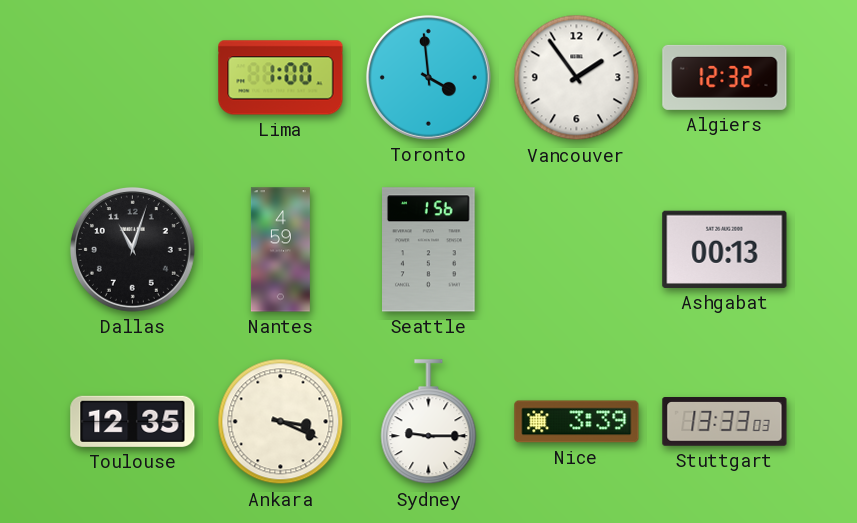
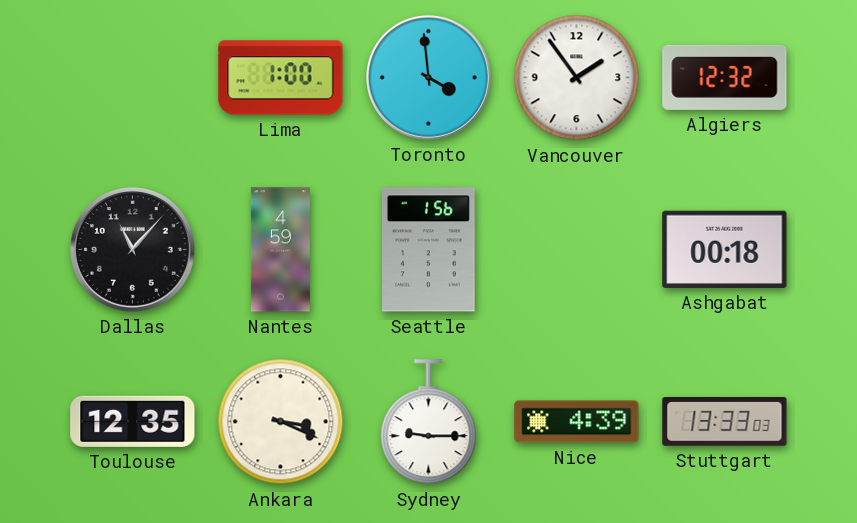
Dallas: 11:03 -> 11:07 (132, 249)
Ashgabat: 00:13 -> 00:18 (725, 249)
Nice: 3:39 -> 4:39 (577, 422)
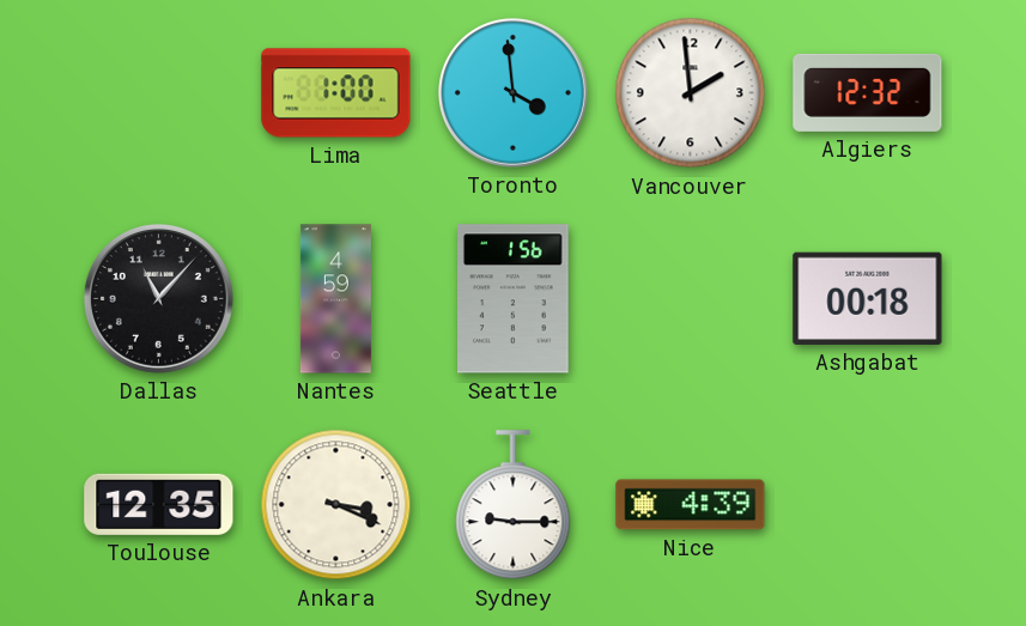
Vancouver: 1:54 -> 1:59 (691, 93)
Stuttgart: 13:33 -> none (725, 422)
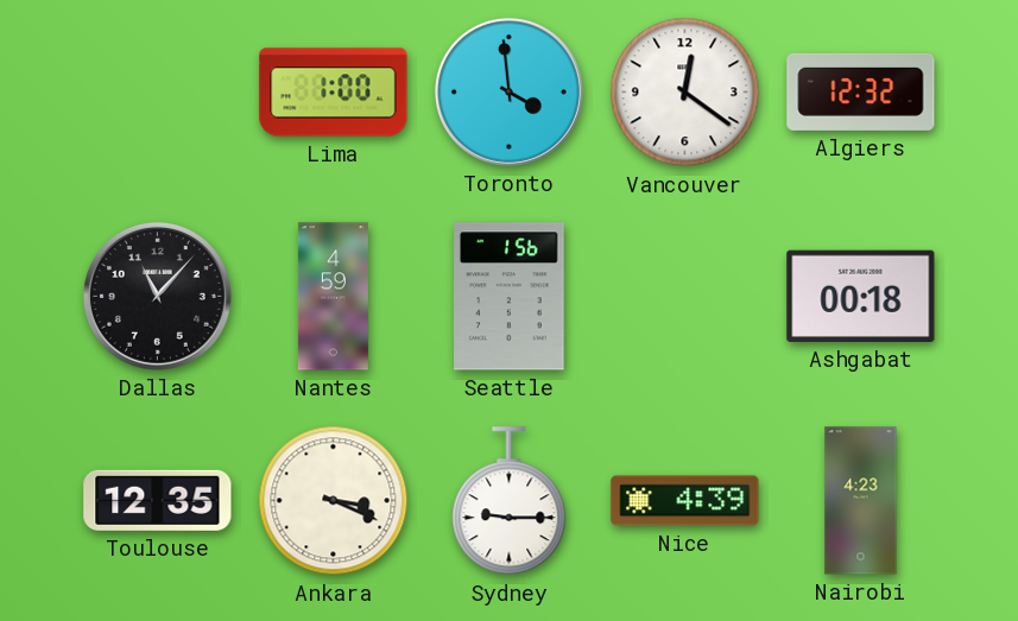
Vancouver: 1:59 -> 12:21 (685, 93)
Nairobi: none -> 4:23 (861, 501)
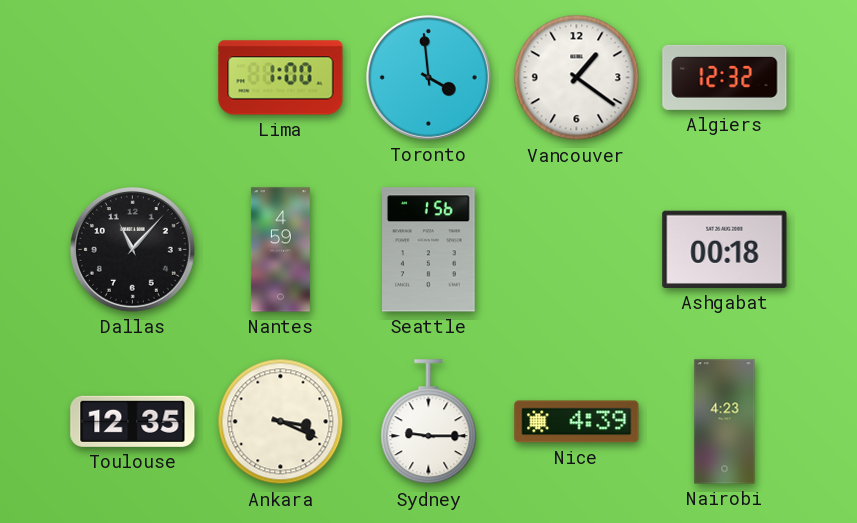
Vancouver: 12:21 -> 1:21 (577, 78)
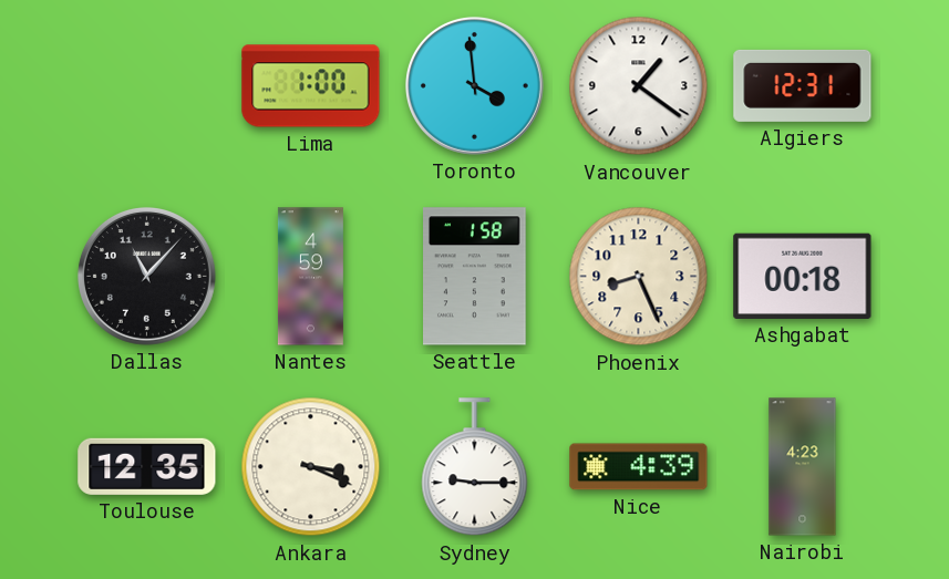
Algiers: 12:32 -> 12:31 (803, 85)
Seattle: 1:56 -> 1:58 (475, 277)
Phoenix: none -> 8:26 (639, 277)
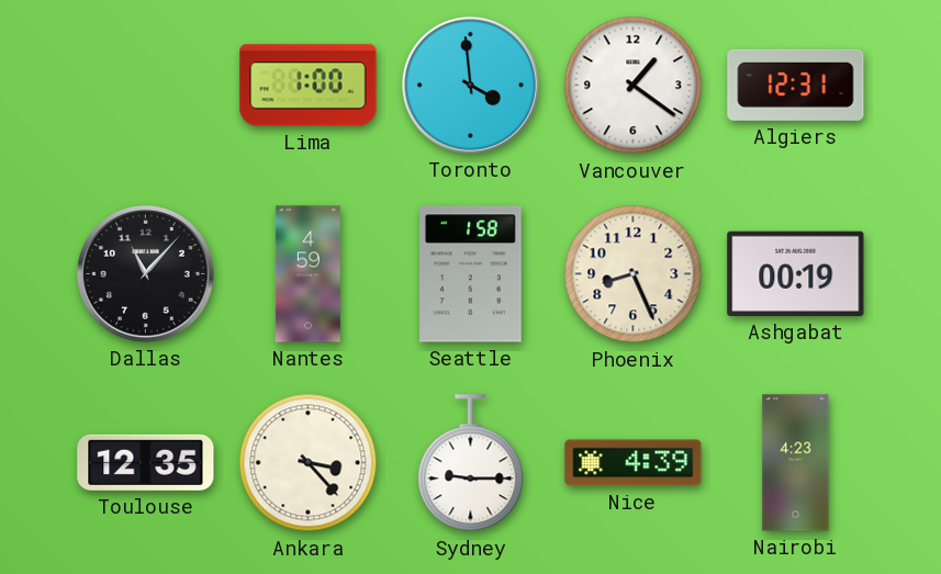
Ashgabat: 00:18 -> 00:19 (796, 273)
Ankara: 3:19 -> 3:23 (309, 463)
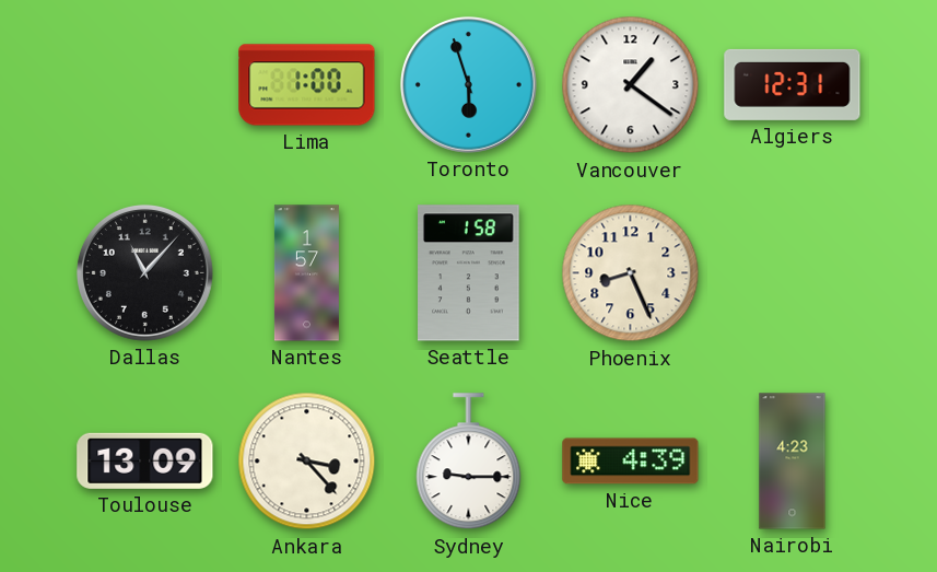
Toronto: 3:59 -> 5:57 (468, 84)
Nantes: 4:59 -> 1:57 (306, 273)
Ashgabat: 00:19 -> none (796, 273)
Toulouse: 12:35 -> 13:09 (145, 460)
